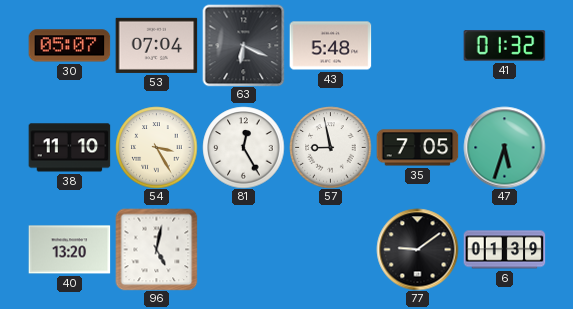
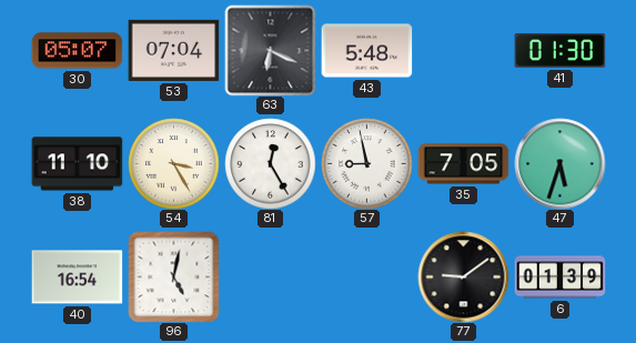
41: 01:32 -> 01:30 (559, 51)
40: 13:20 -> 16:54 (77, 278)
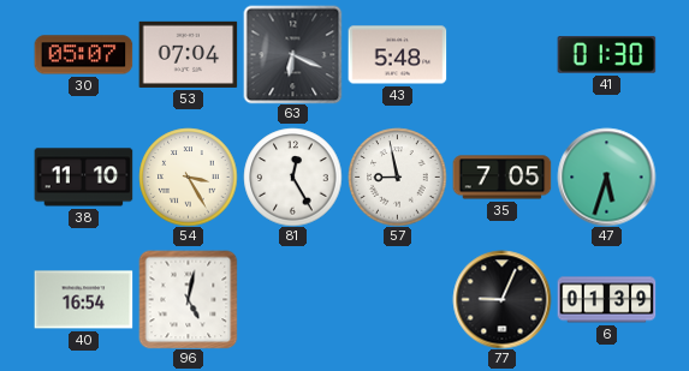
77: 9:09 -> 9:04 (501, 299)
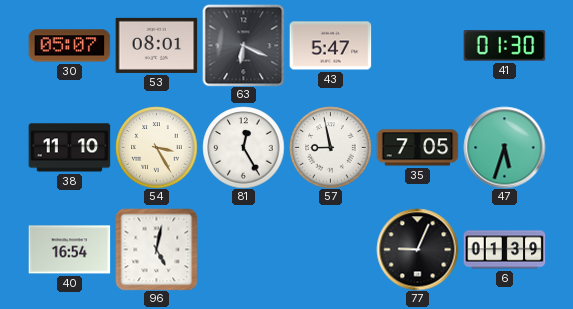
53: 07:04 -> 08:01 (156, 45)
43: 5:48 -> 5:47 (330, 46)
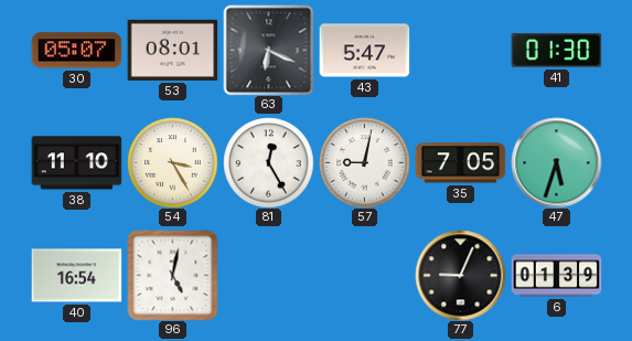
57: 8:58 -> 9:02 (364, 162)
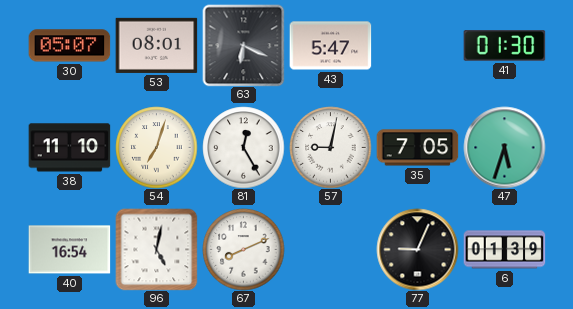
54: 3:25 -> 7:03 (156, 147)
67: none -> 8:11 (243, 249)
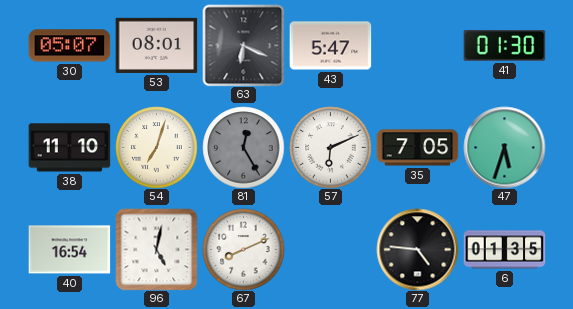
81 dial: white -> grey (243, 147)
57: 9:02 -> 6:11 (330, 147)
77: 9:04 -> 4:46 (417, 249)
6: 01:39 -> 01:35 (504, 250)
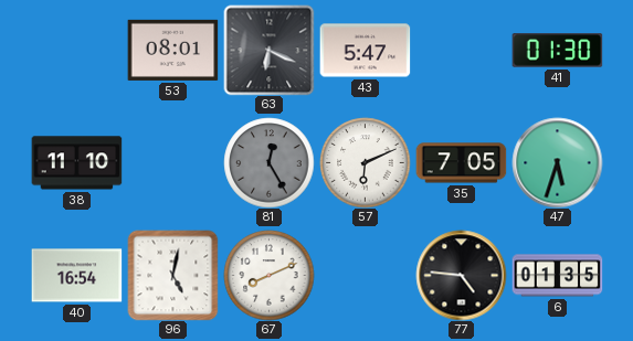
30: 05:07 -> none (69, 46)
54: 7:03 -> none (156, 147)
